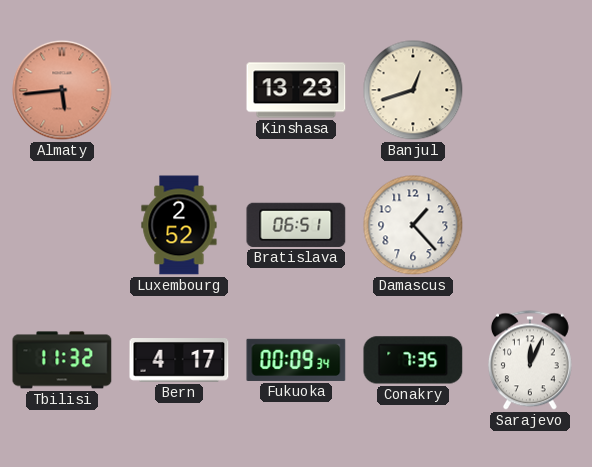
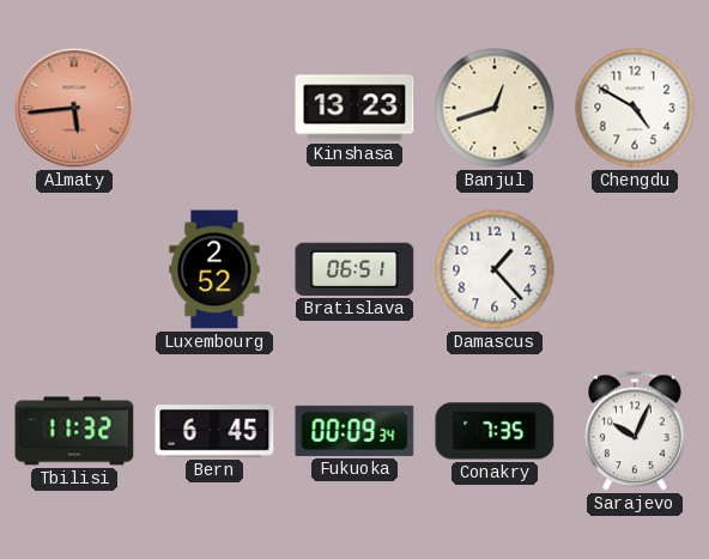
Chengdu: none -> 4:50 (635, 108)
Bern: 4:17 -> 6:45 (214, 432)
Sarajevo: 12:04 -> 10:04 (635, 431)
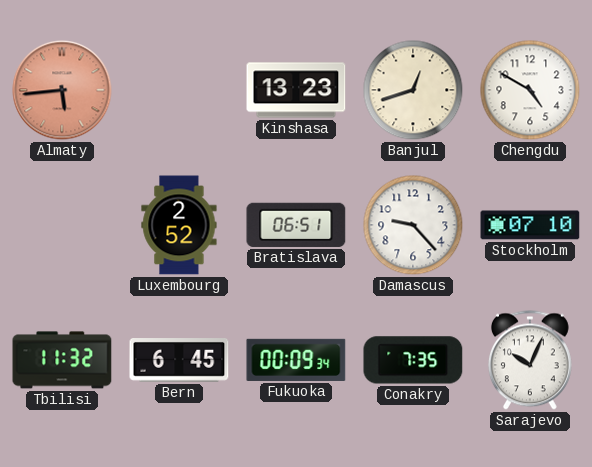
Damascus: 1:23 -> 9:23 (413, 225)
Stockholm: none -> 07:10 (530, 225)
